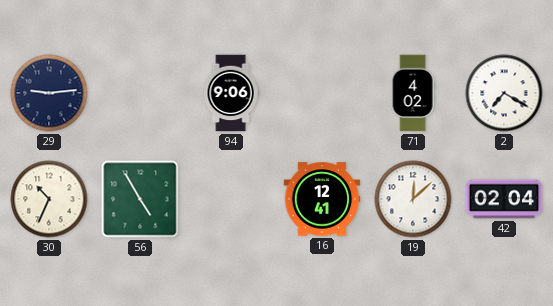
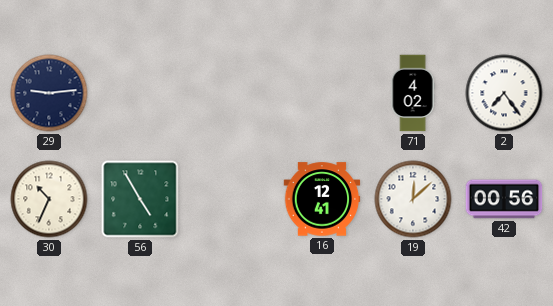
94: 9:06 -> none (231, 93)
2: 7:20 -> 7:24 (504, 93)
42: 02:04 -> 00:56 (504, 199)
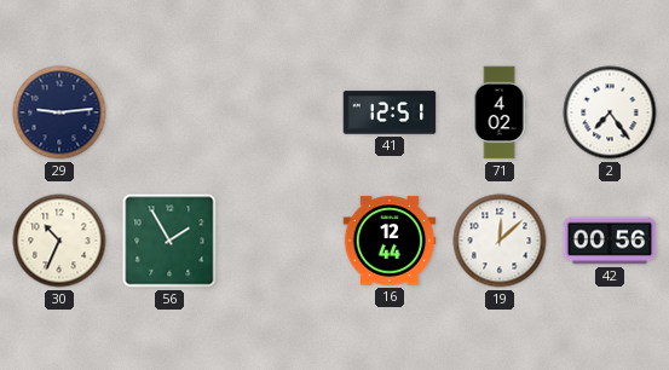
41: none -> 12:51 (390, 112)
56: 4:55 -> 1:55 (169, 241)
16: 12:41 -> 12:44 (390, 241)
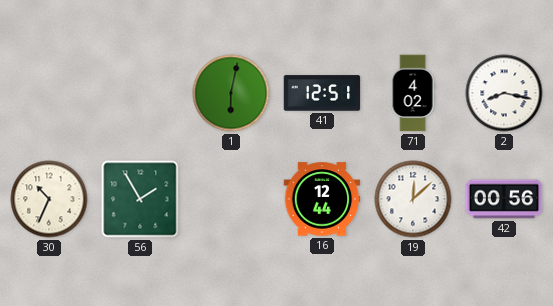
29: 9:14 -> none (59, 112)
1: none -> 6:02 (231, 93)
2: 7:24 -> 8:17 (504, 93)
